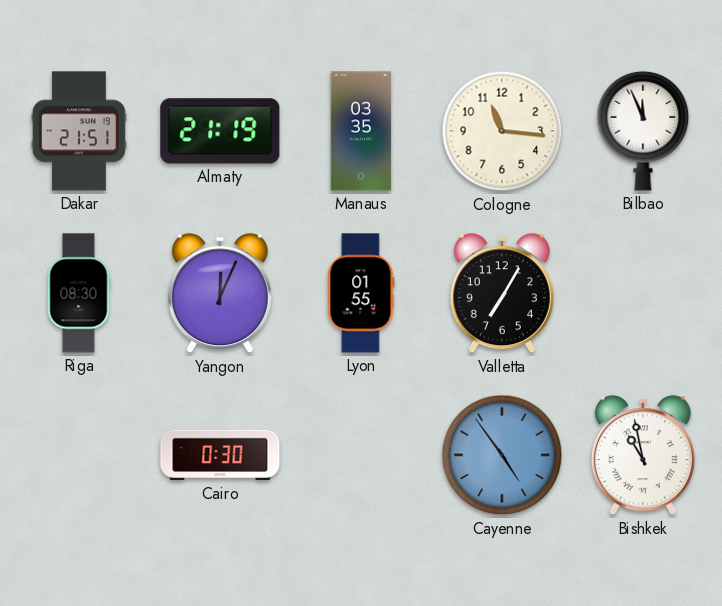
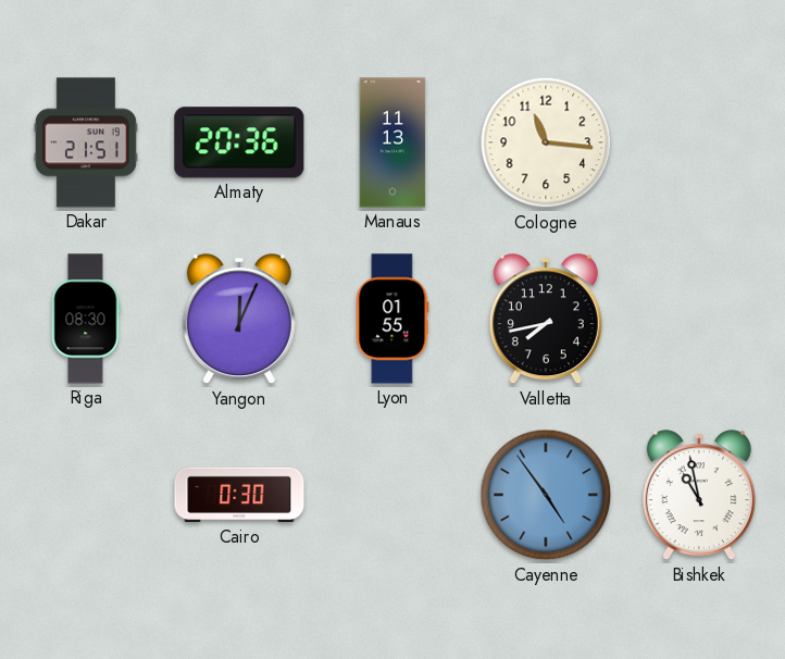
Almaty: 21:19 -> 20:36 (239, 142)
Manaus: 03:35 -> 11:13 (392, 142)
Bilbao: 11:56 -> none (643, 131)
Valletta: 7:05 -> 7:43 (546, 320)
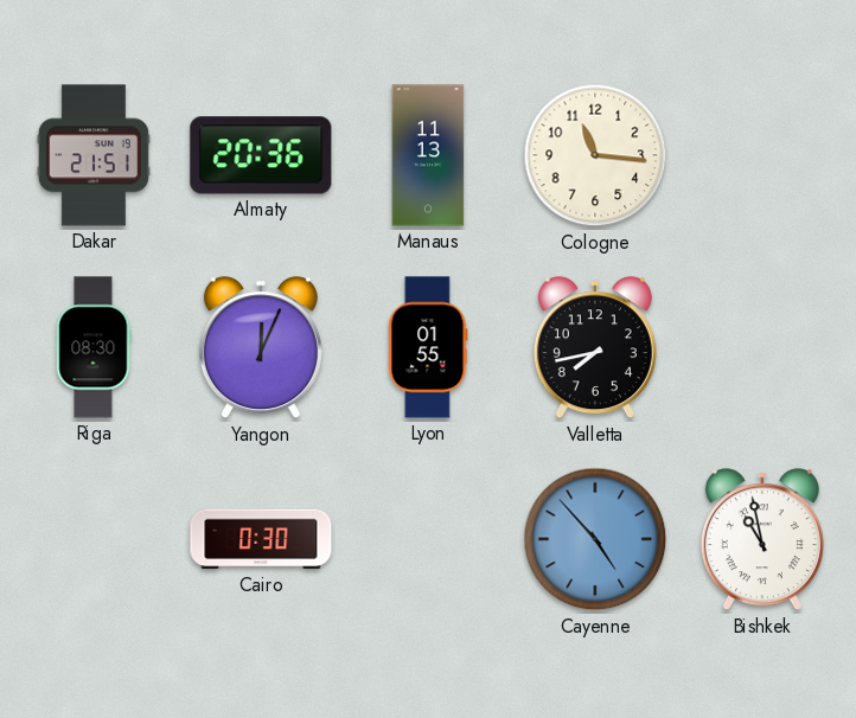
Cayenne: 4:54 -> 4:53 (595, 539)
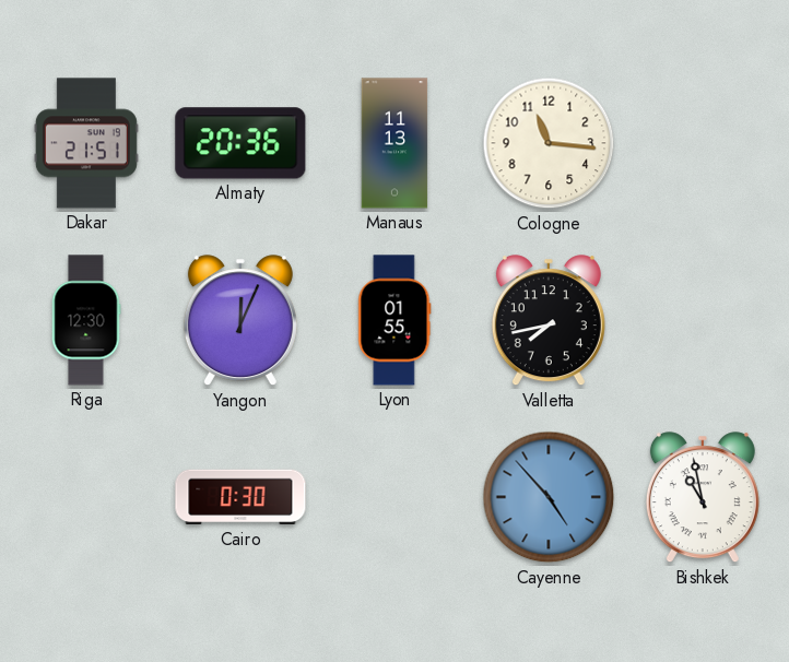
Riga: 08:30 -> 12:30 (86, 320)
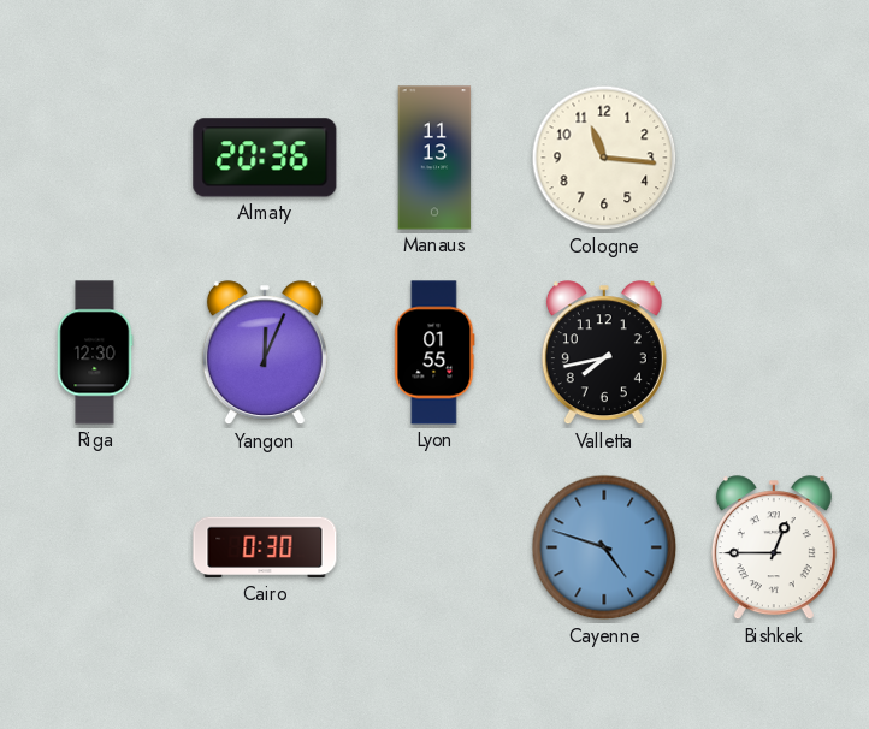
Dakar: 21:51 -> none (86, 143)
Cayenne: 4:53 -> 4:48 (604, 547)
Bishkek: 10:58 -> 12:45 (774, 549)
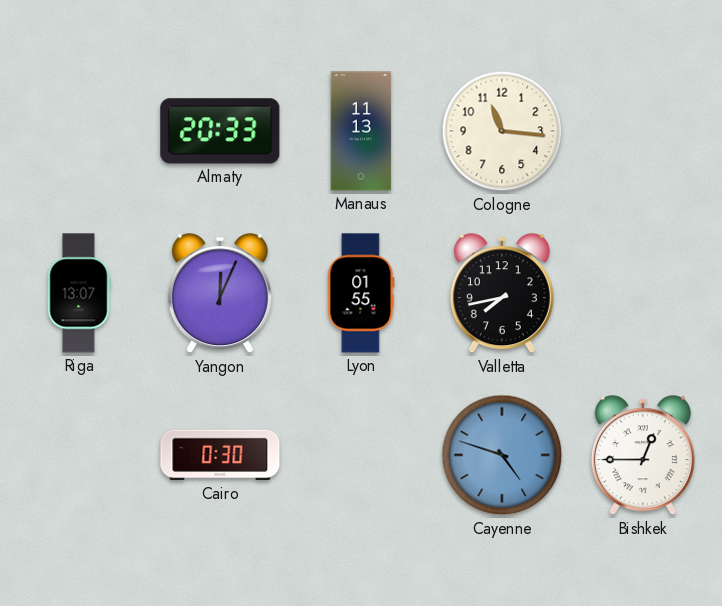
Almaty: 20:36 -> 20:33 (220, 131)
Riga: 12:30 -> 13:07 (79, 293)
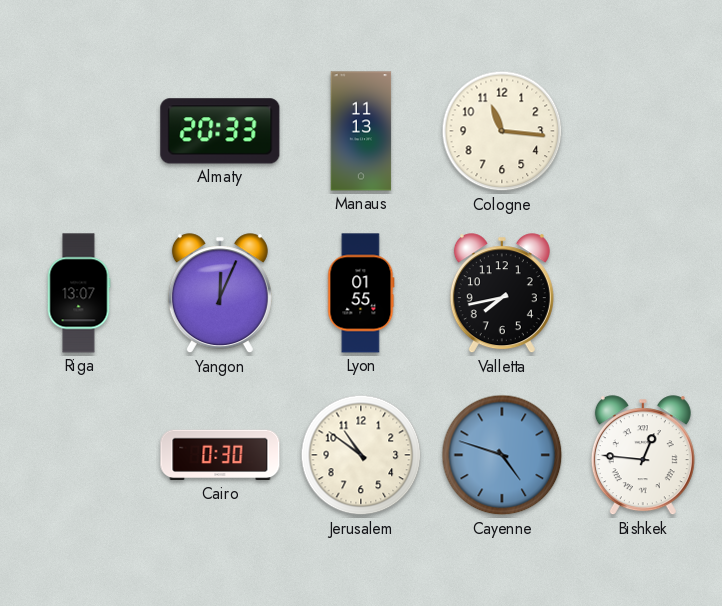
Jerusalem: none -> 10:51 (361, 455)
Bishkek: 12:45 -> 12:46 (643, 456)
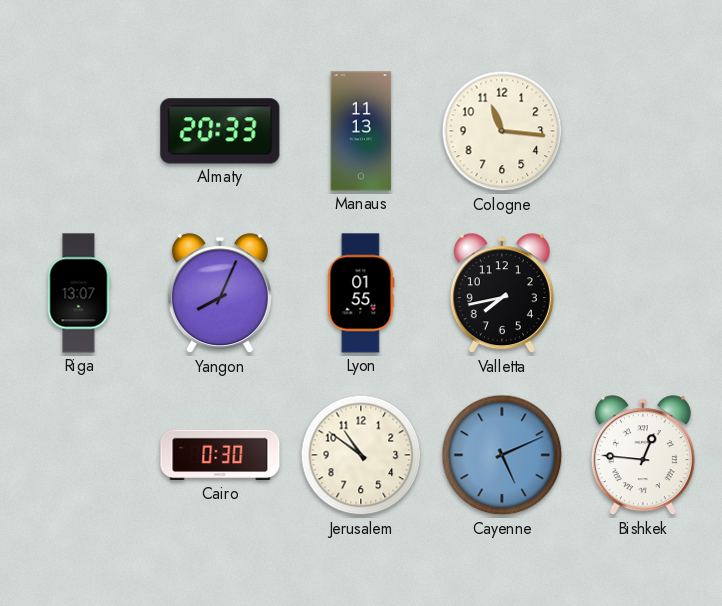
Yangon: 12:04 -> 8:04 (220, 294)
Cayenne: 4:48 -> 5:11 (502, 455)
